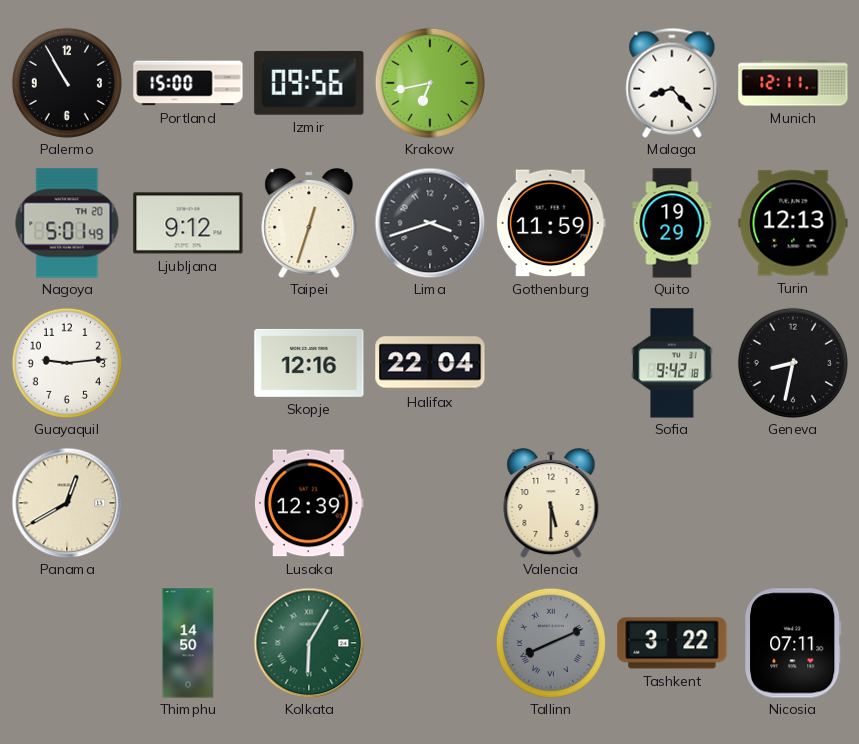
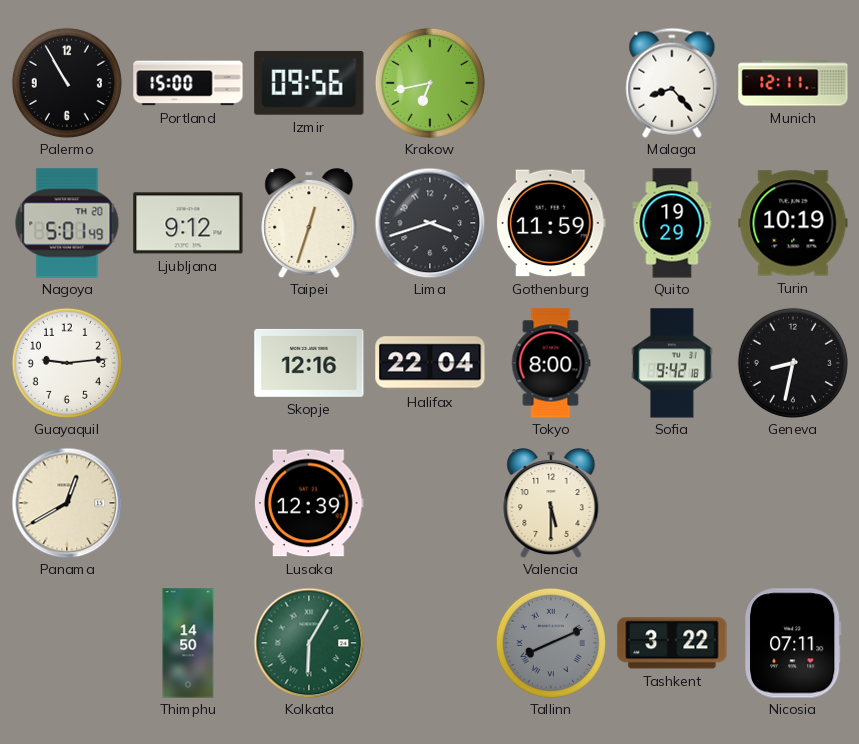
Turin: 12:13 -> 10:19 (793, 223)
Tokyo: none -> 8:00 (551, 363)
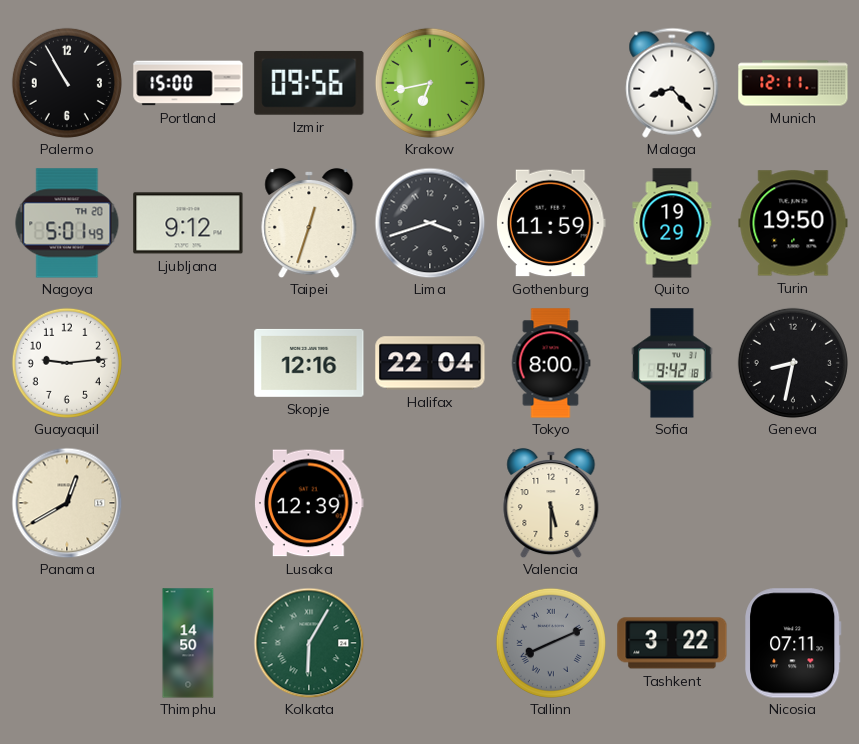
Turin: 10:19 -> 19:50 (793, 223)
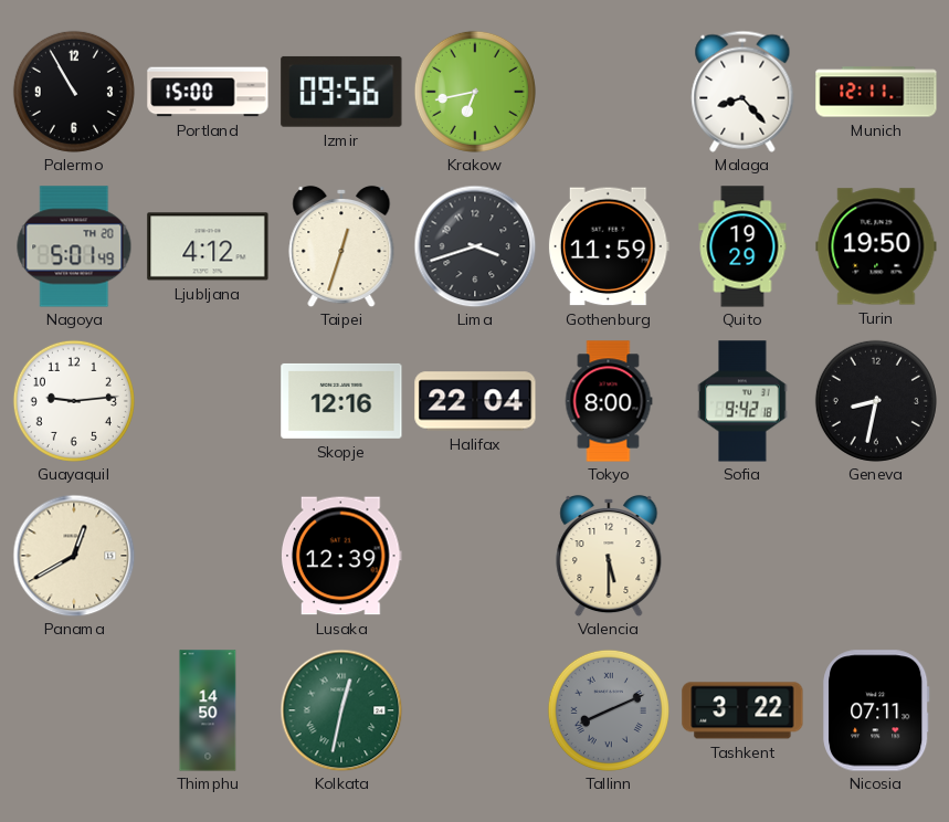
Ljubljana: 9:12 -> 4:12 (208, 246)
Kolkata: 6:05 -> 12:32 (341, 710)
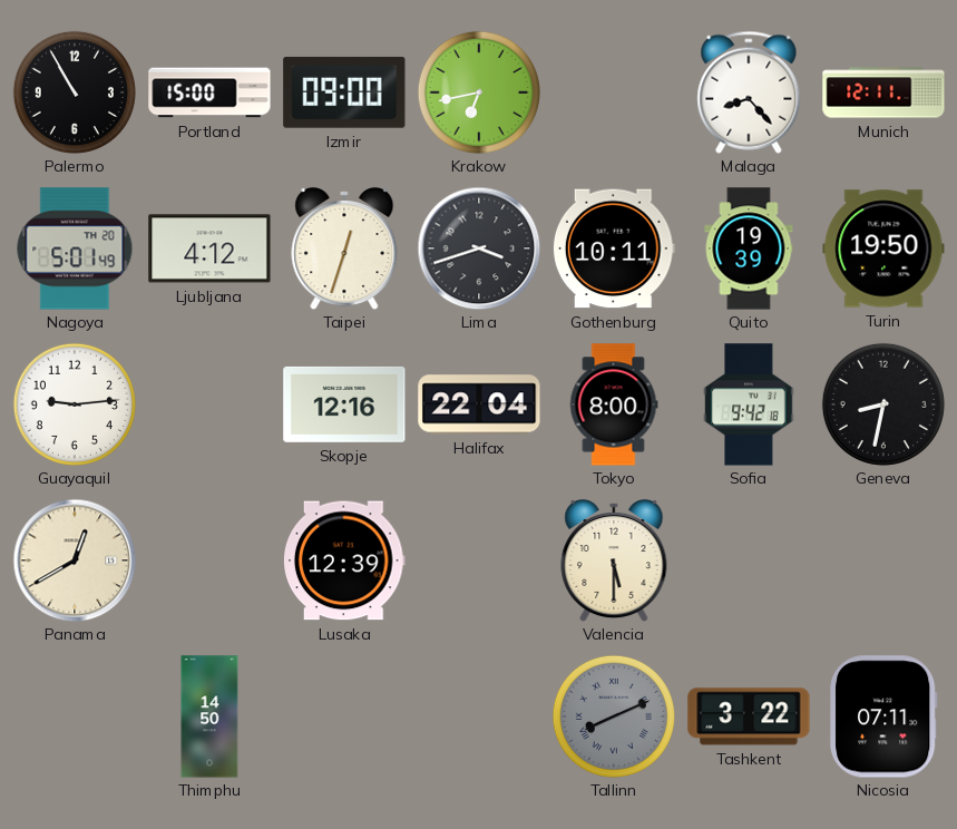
Izmir: 09:56 -> 09:00 (344, 92)
Gothenburg: 11:59 -> 10:11 (614, 248)
Quito: 19:29 -> 19:39 (749, 248)
Kolkata: 12:32 -> none (341, 710)
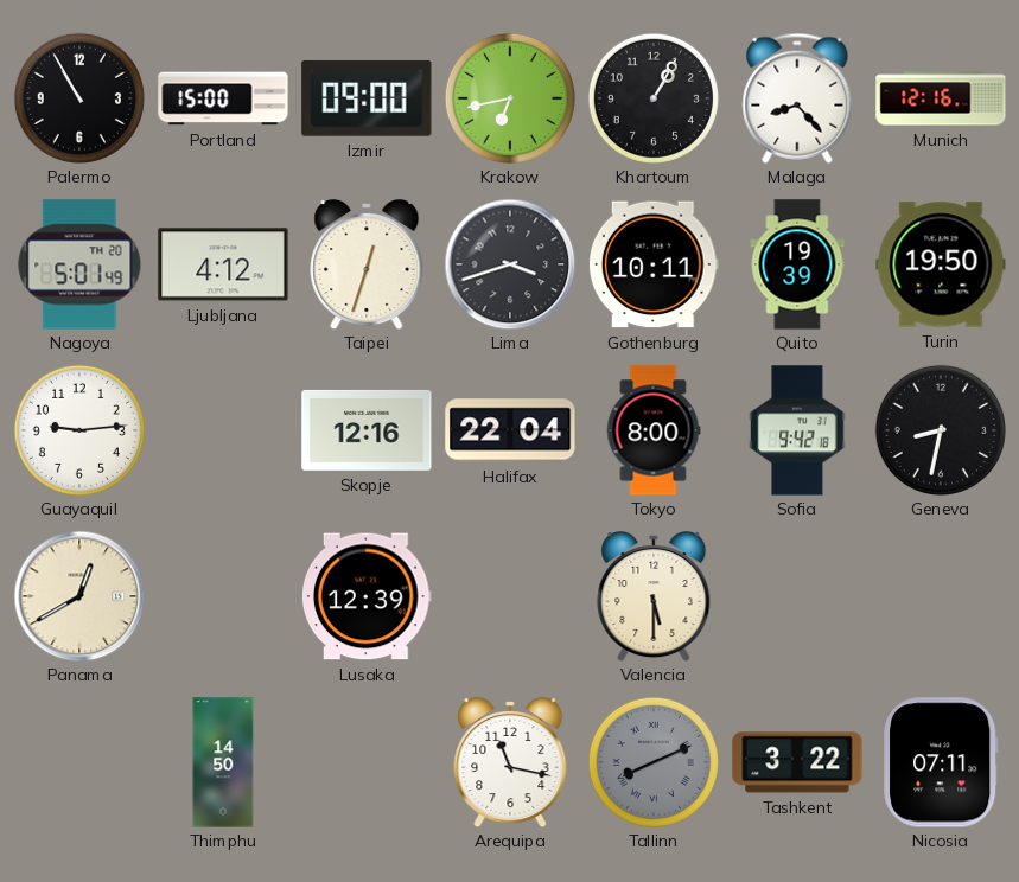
Khartoum: none -> 1:05 (654, 98)
Munich: 12:11 -> 12:16 (941, 98)
Arequipa: none -> 11:17 (510, 762)
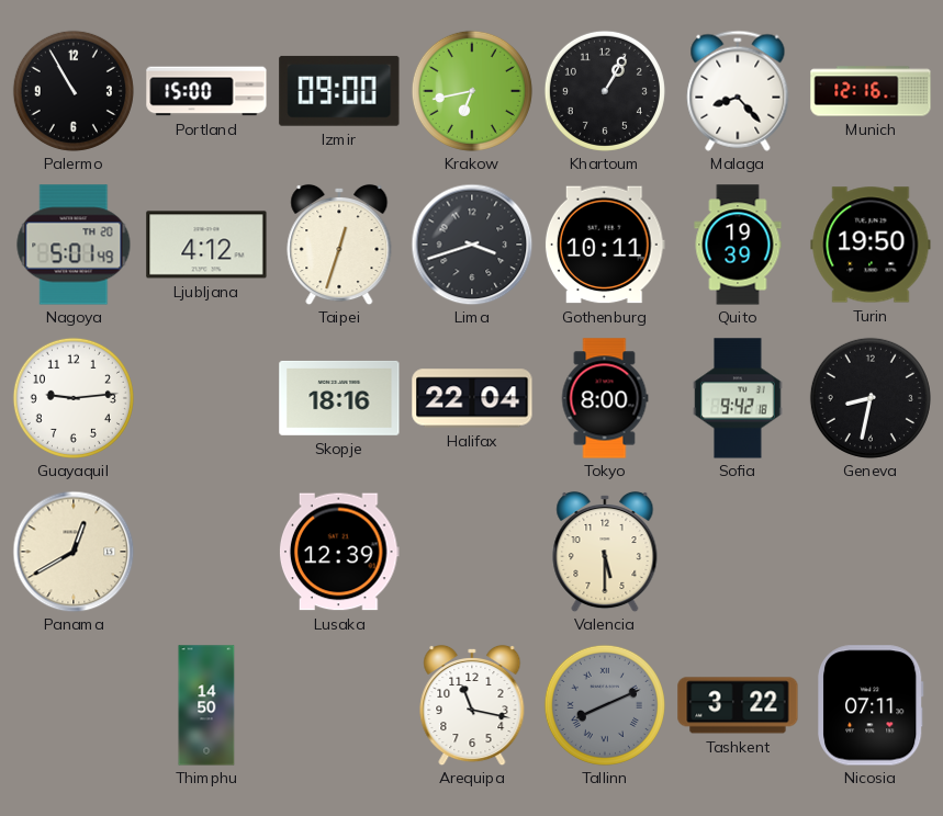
Skopje: 12:16 -> 18:16 (339, 398)
